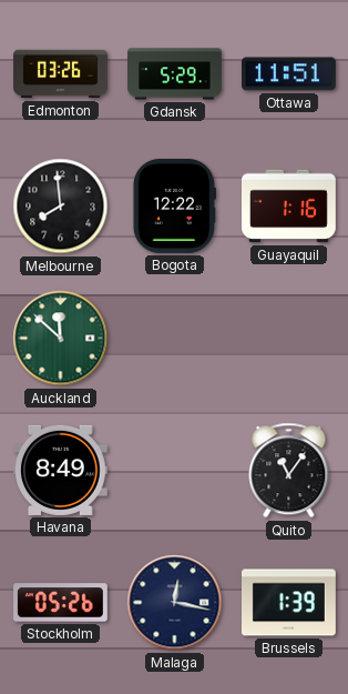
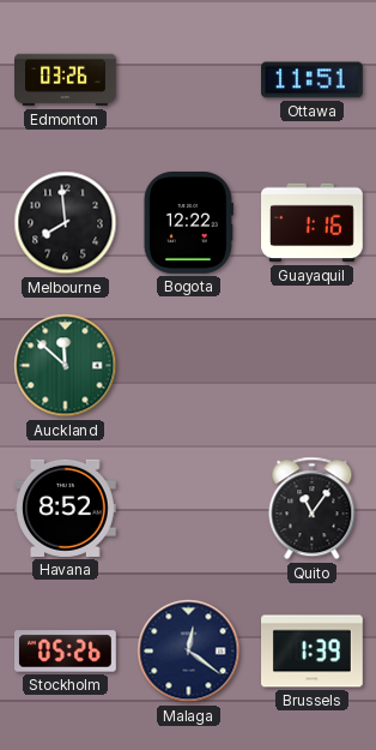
Gdansk: 5:29 -> none (175, 74)
Havana: 8:49 -> 8:52 (65, 508)
Malaga: 12:17 -> 12:21 (189, 652)
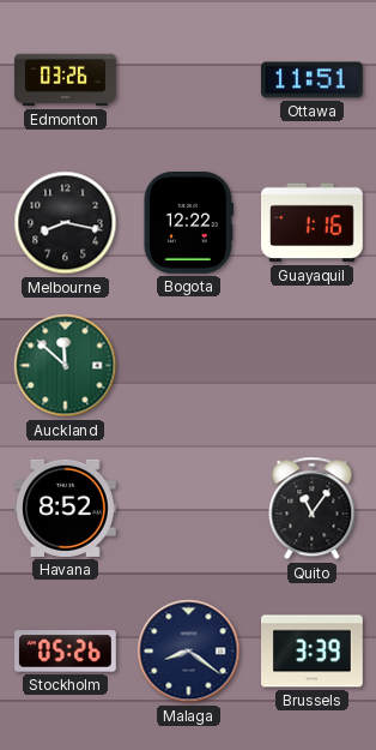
Melbourne: 7:59 -> 8:17 (66, 223)
Malaga: 12:21 -> 8:21 (189, 652)
Brussels: 1:39 -> 3:39 (313, 652)
